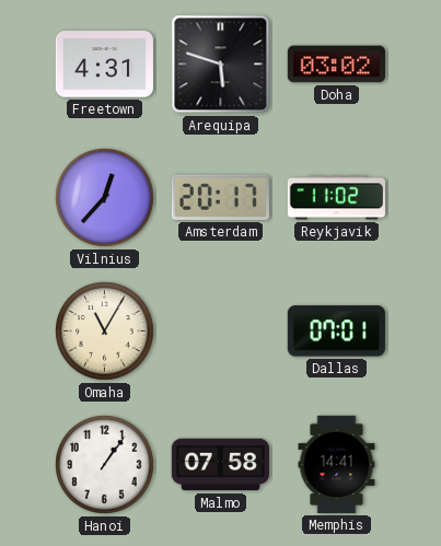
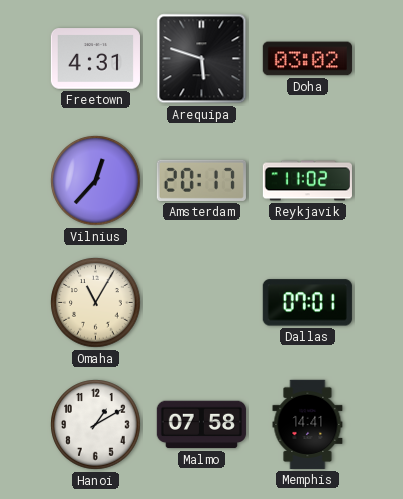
Hanoi: 1:06 -> 1:10 (96, 425)
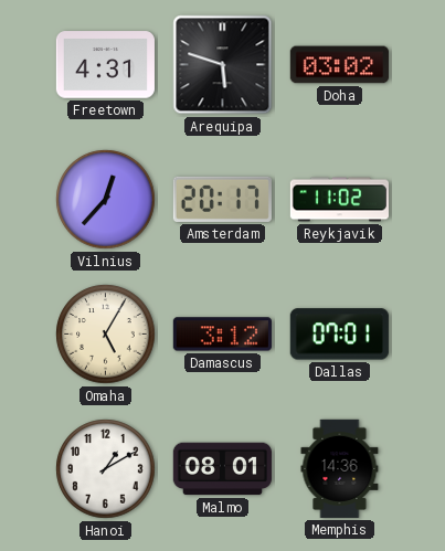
Omaha: 11:05 -> 5:05 (106, 335)
Damascus: none -> 3:12 (222, 335)
Malmo: 07:58 -> 08:01 (222, 469)
Memphis: 14:41 -> 14:36 (340, 468)
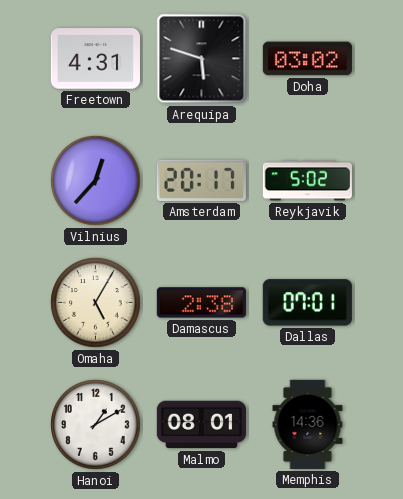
Reykjavik: 11:02 -> 5:02 (307, 181)
Damascus: 3:12 -> 2:38 (201, 303)
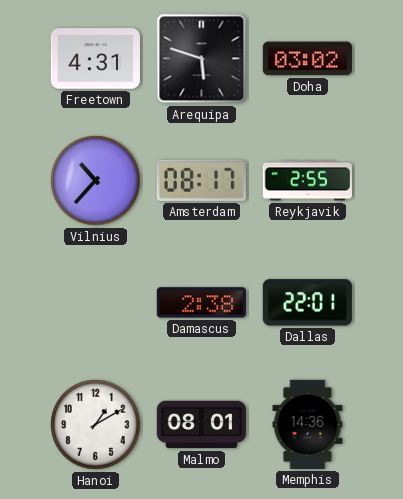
Vilnius: 12:37 -> 10:37 (96, 181)
Amsterdam: 20:17 -> 08:17 (201, 180)
Reykjavik: 5:02 -> 2:55 (307, 181)
Omaha: 5:05 -> none (96, 303)
Dallas: 07:01 -> 22:01 (307, 303)
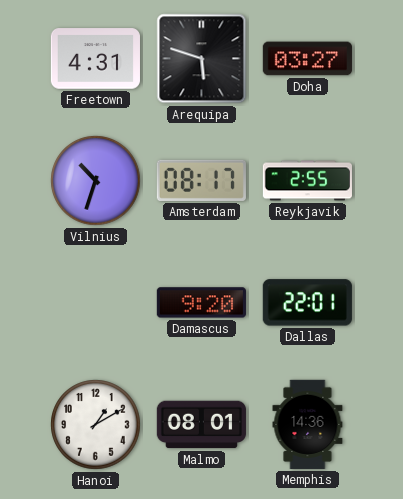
Doha: 03:02 -> 03:27 (307, 59)
Vilnius: 10:37 -> 10:33 (96, 181)
Damascus: 2:38 -> 9:20 (201, 303)
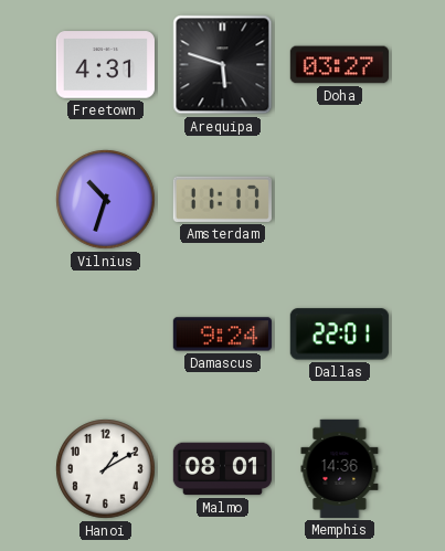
Amsterdam: 08:17 -> 11:17 (222, 199)
Reykjavik: 2:55 -> none (307, 181)
Damascus: 9:20 -> 9:24 (222, 335)
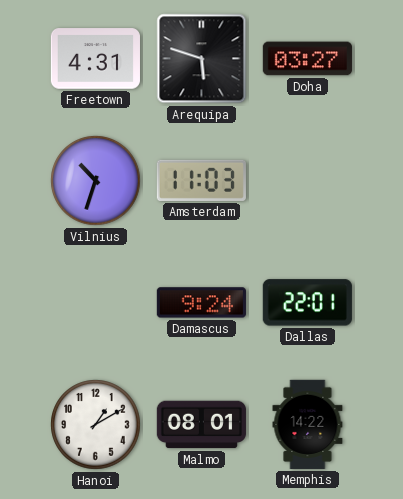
Amsterdam: 11:17 -> 11:03 (201, 180)
Memphis: 14:36 -> 14:22 (308, 424)
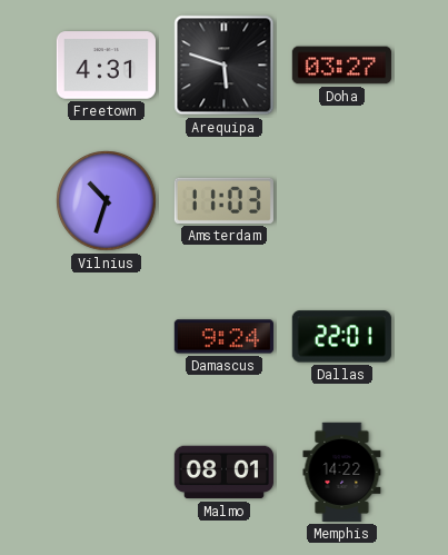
Hanoi: 1:10 -> none (96, 425)
